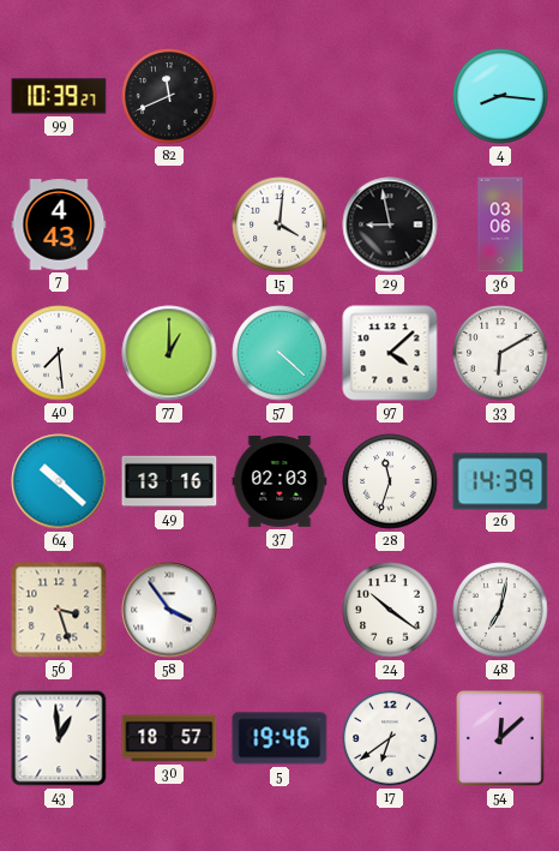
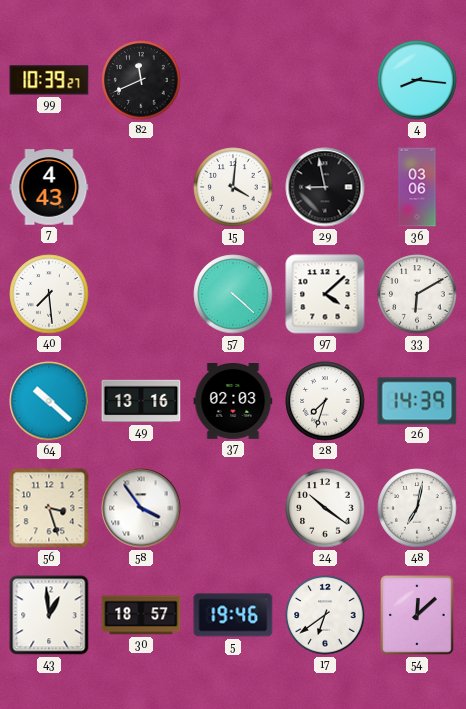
77: 1:00 -> none (169, 353)
28: 11:33 -> 7:33 (325, 401)
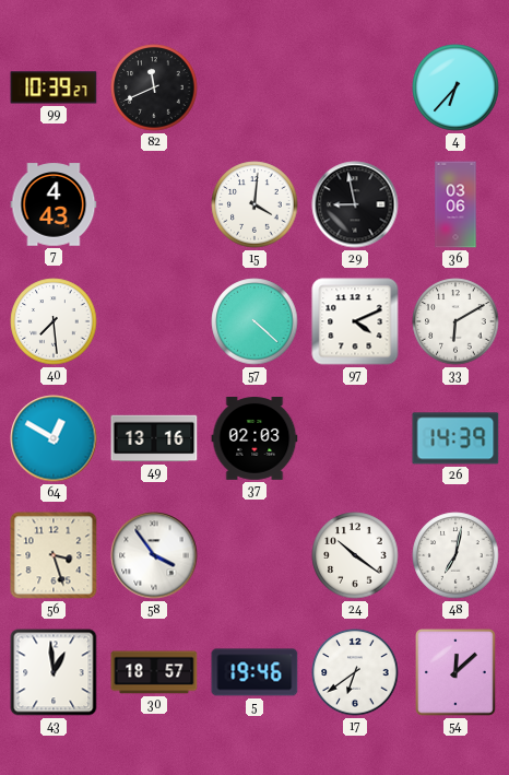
4: 8:16 -> 6:37 (455, 87)
97: 4:08 -> 4:11 (355, 321)
64: 10:22 -> 12:50 (54, 438)
28: 7:33 -> none (325, 401)
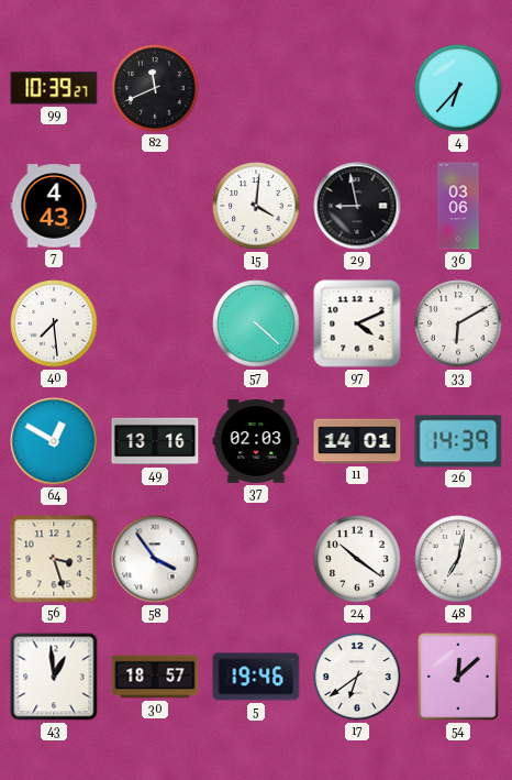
11: none -> 14:01 (357, 441)
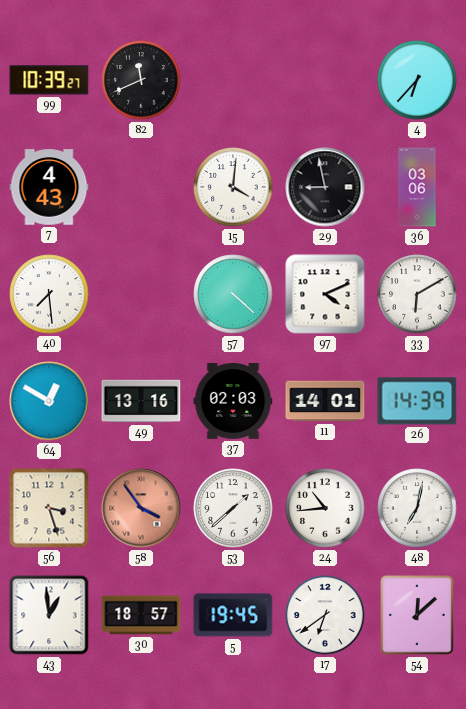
58 dial: white -> salmon (141, 508)
53: none -> 1:38 (233, 508)
24: 10:21 -> 10:44 (325, 508)
5: 19:46 -> 19:45 (233, 615)
